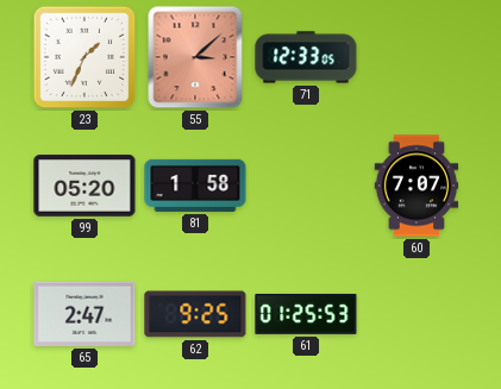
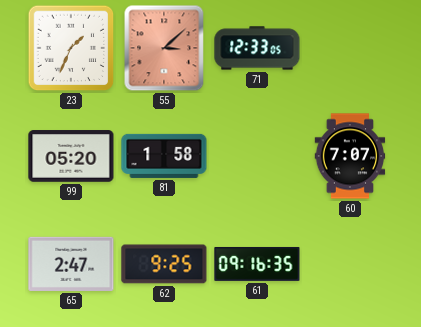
61: 01:25 -> 09:16 (257, 264)
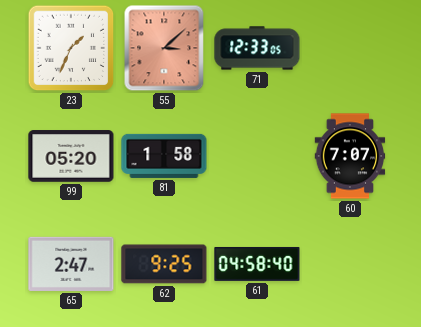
61: 09:16 -> 04:58 (257, 264)
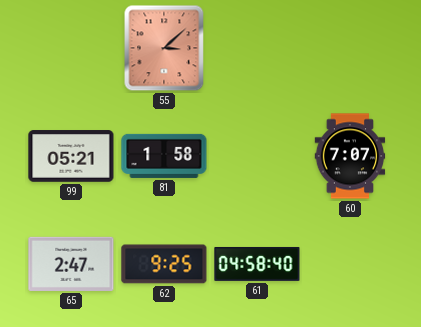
23: 1:34 -> none (71, 48)
71: 12:33 -> none (257, 48)
99: 05:20 -> 05:21 (71, 156)
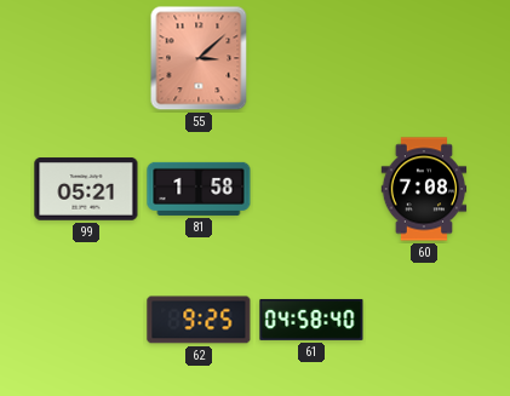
60: 7:07 -> 7:08 (424, 189)
65: 2:47 -> none (71, 264)
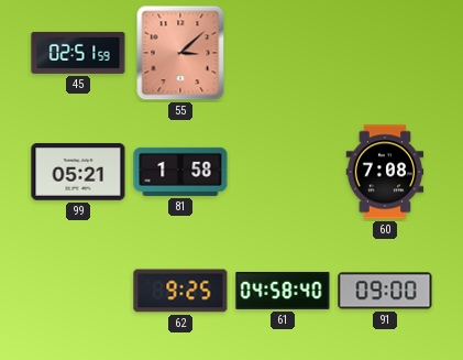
45: none -> 02:51 (78, 53)
91: none -> 09:00 (385, 291)
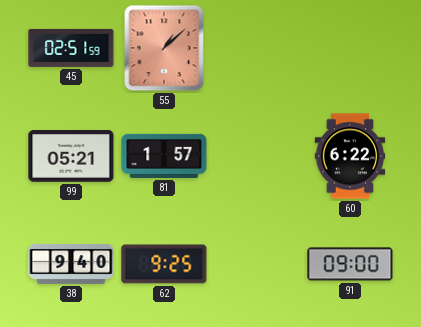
55: 3:08 -> 1:08 (164, 48)
81: 1:58 -> 1:57 (164, 156)
60: 7:08 -> 6:22 (350, 156)
38: none -> 9:40 (71, 264)
61: 04:58 -> none (283, 291)
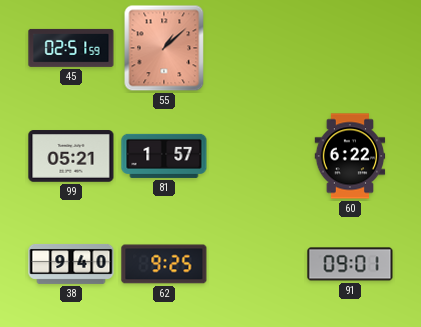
91: 09:00 -> 09:01 (350, 264)
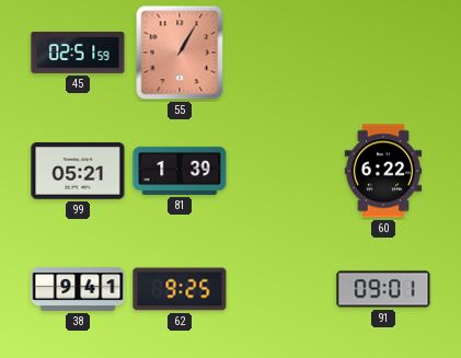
55: 1:08 -> 1:05 (180, 53)
81: 1:57 -> 1:39 (180, 171)
38: 9:40 -> 9:41 (78, 289)
